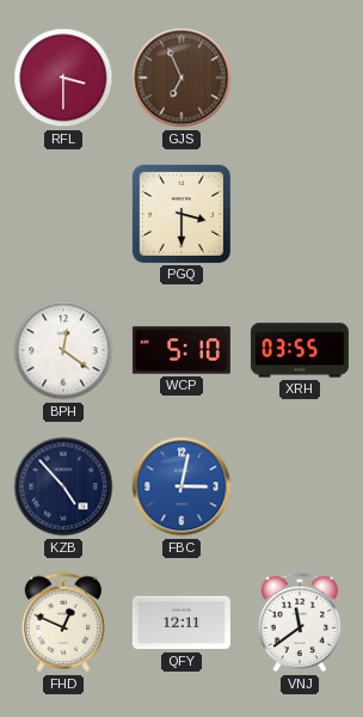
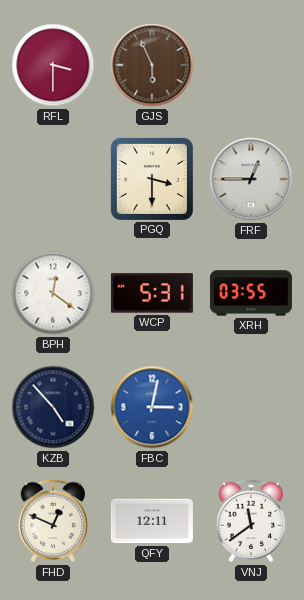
GJS: 6:56 -> 5:56 (152, 65)
FRF: none -> 12:45 (251, 179)
WCP: 5:10 -> 5:31 (152, 293)
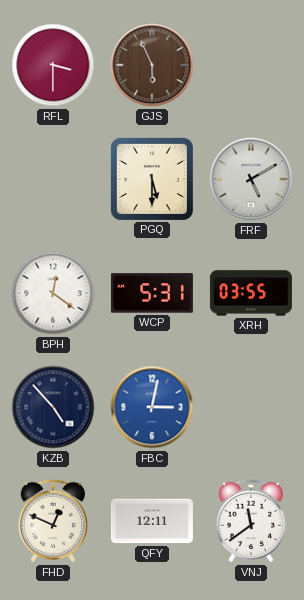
PGQ: 3:30 -> 5:30 (152, 179)
FRF: 12:45 -> 5:10 (251, 179)
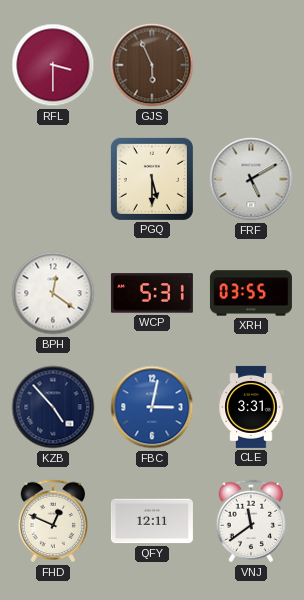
CLE: none -> 3:31 (251, 407)
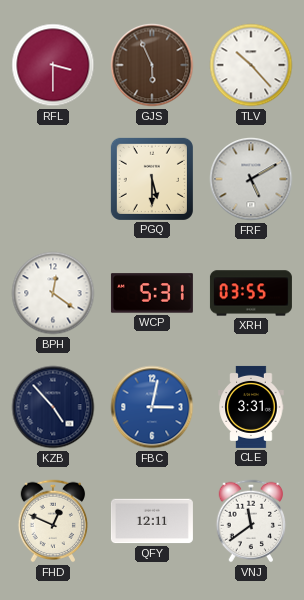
TLV: none -> 10:23 (251, 65)
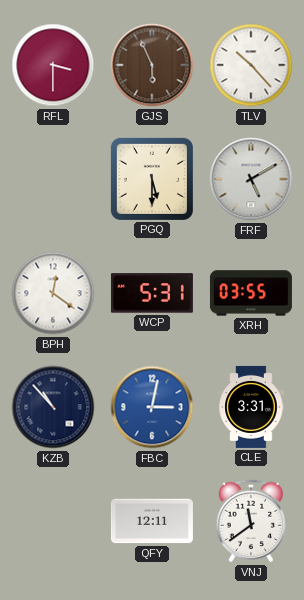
KZB: 4:53 -> 10:53 (53, 407)
FHD: 12:49 -> none (53, 521)
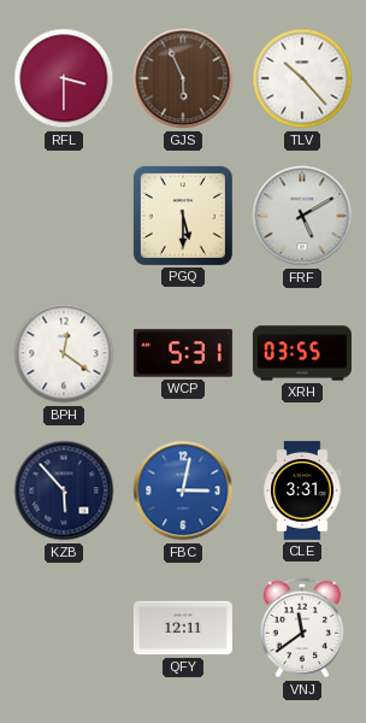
KZB: 10:53 -> 5:53 (64, 490)
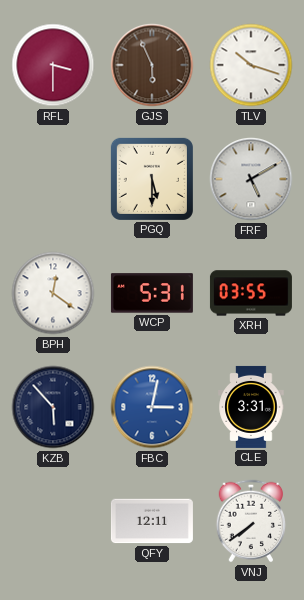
TLV: 10:23 -> 10:18 (251, 65)
VNJ: 11:39 -> 7:39 (251, 521)
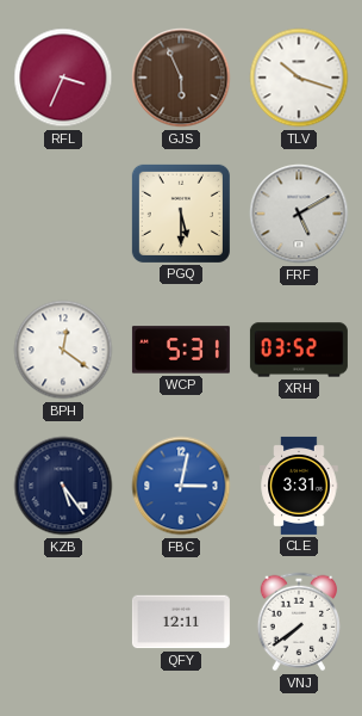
RFL: 3:30 -> 3:34 (63, 78)
XRH: 03:55 -> 03:52 (299, 350)
KZB: 5:53 -> 5:24 (63, 486)
